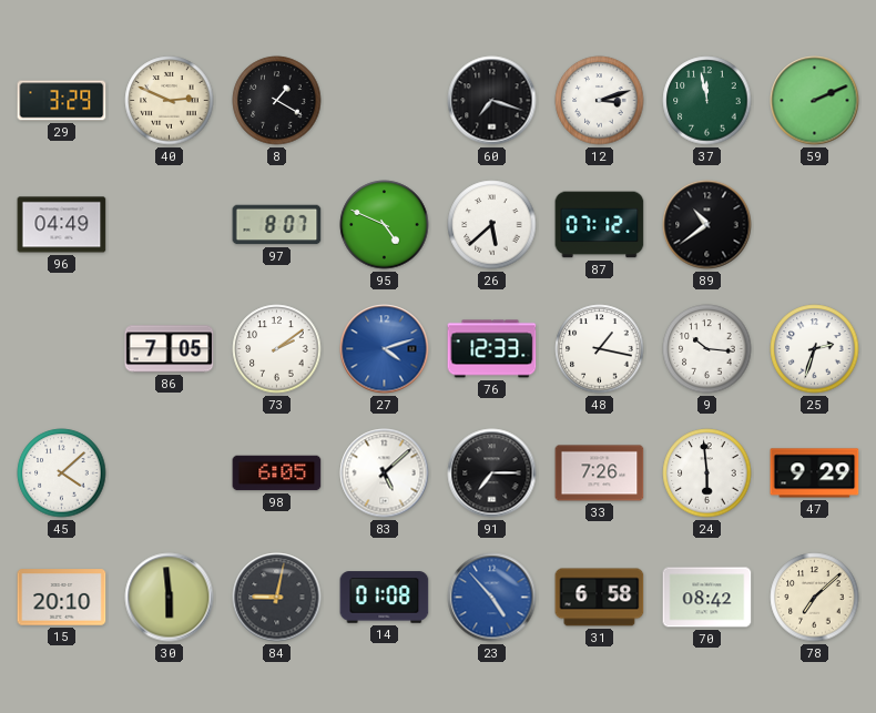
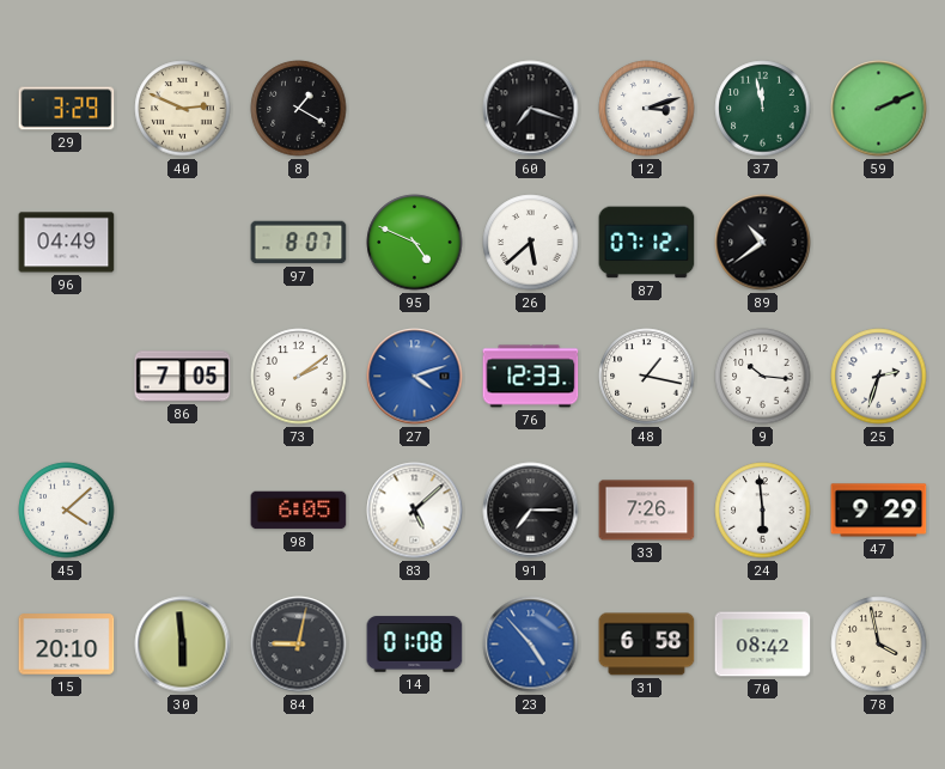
78: 7:08 -> 3:58 (879, 645)
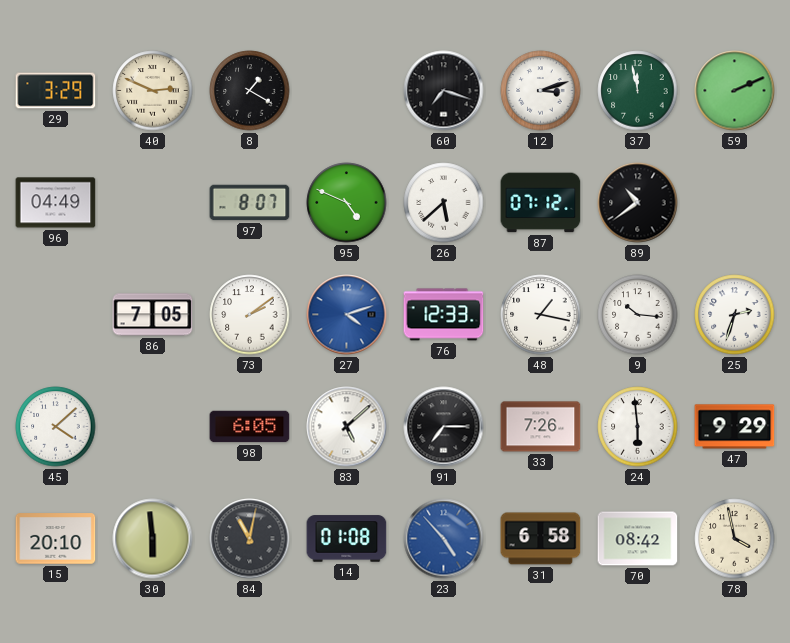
84: 9:02 -> 11:02 (250, 539)
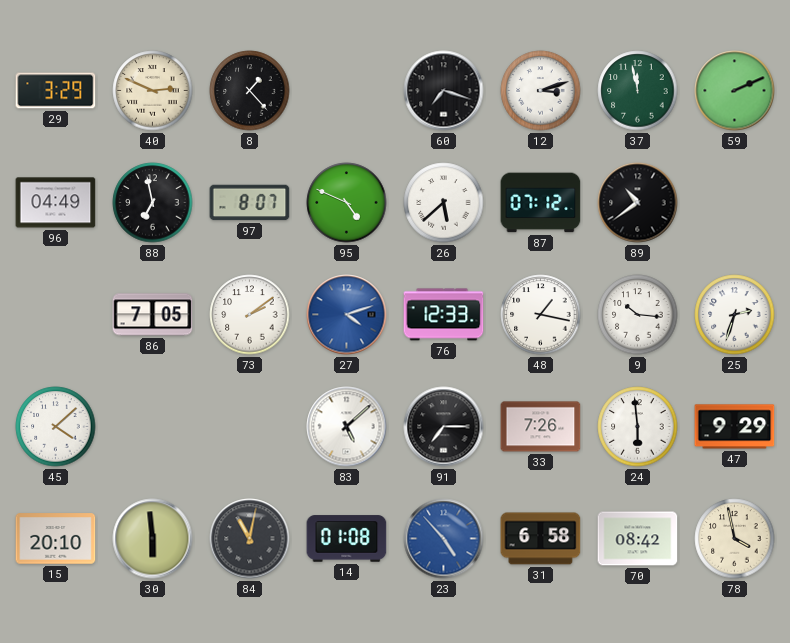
8: 1:20 -> 1:23 (250, 91)
88: none -> 6:58 (153, 203)
98: 6:05 -> none (250, 427)
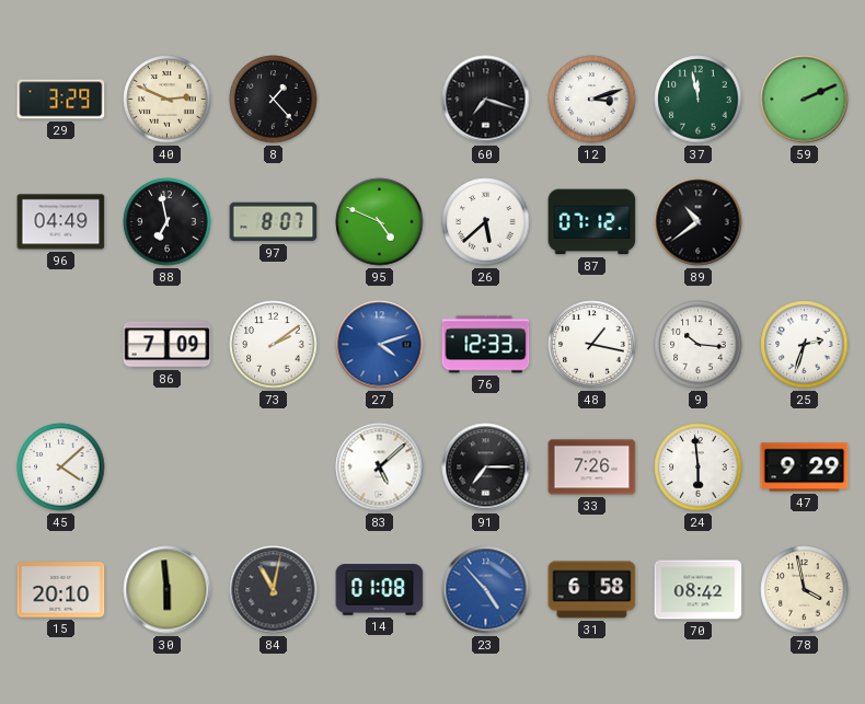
86: 7:05 -> 7:09 (168, 345)
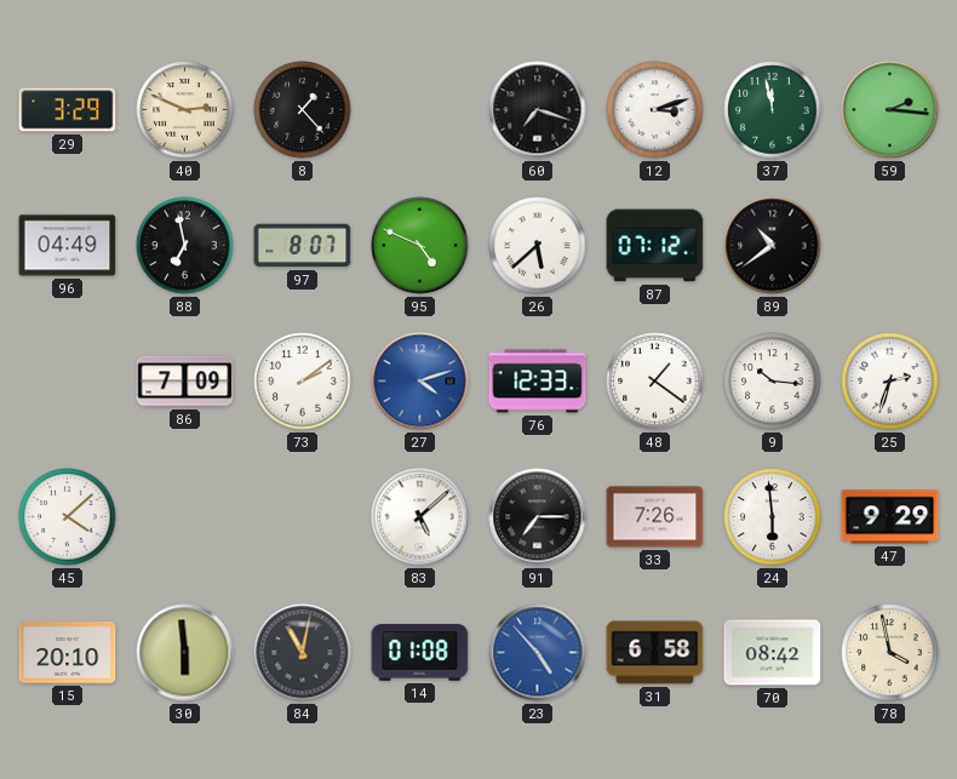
59: 2:11 -> 2:16 (890, 110)
48: 1:17 -> 1:21 (655, 382)
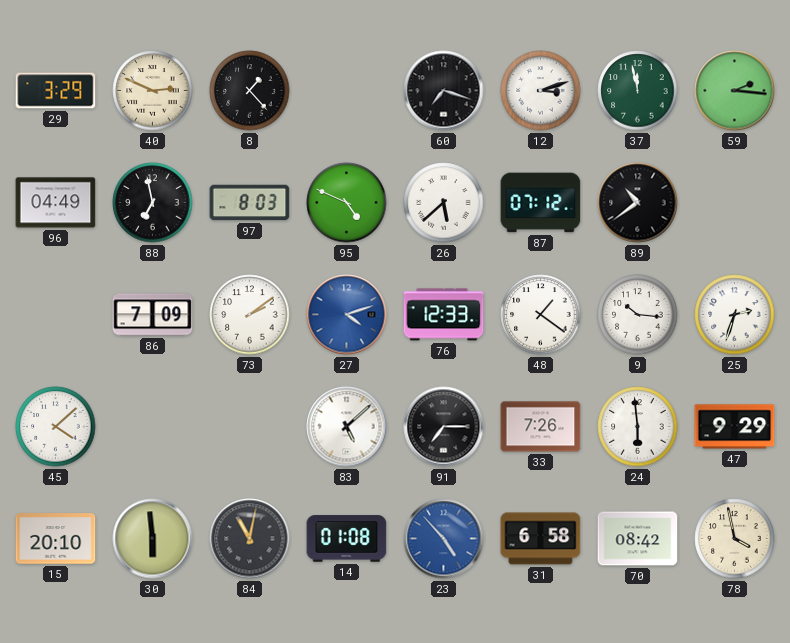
97: 8:07 -> 8:03 (250, 203)
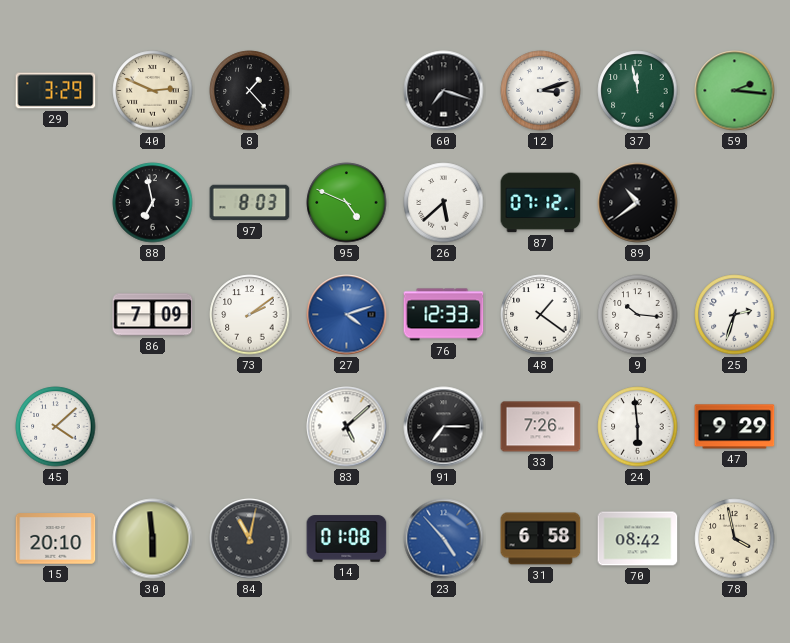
96: 04:49 -> none (56, 203)
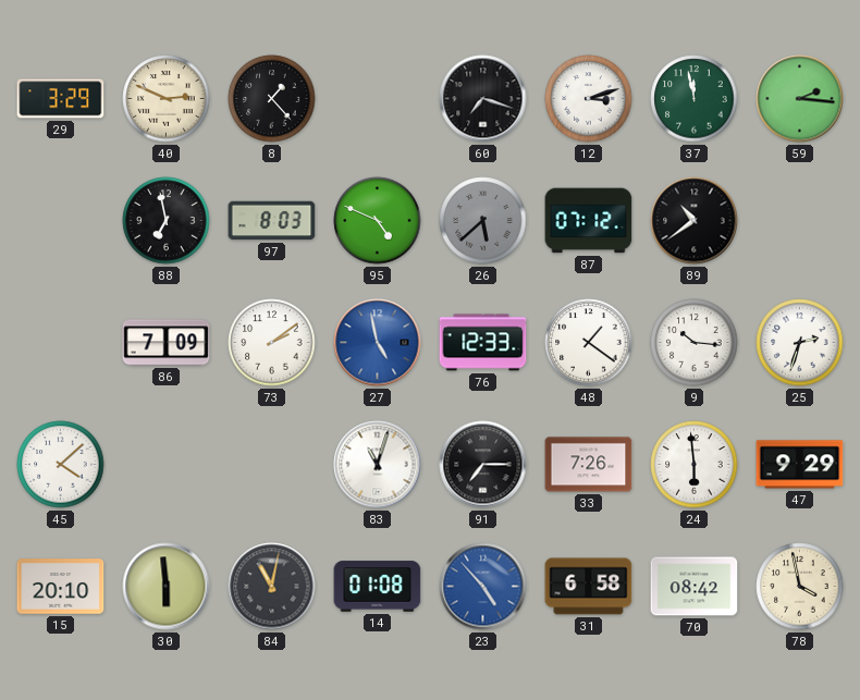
26 dial: white -> grey (483, 221)
27: 4:12 -> 4:58 (378, 343)
83: 5:08 -> 11:03 (378, 465)
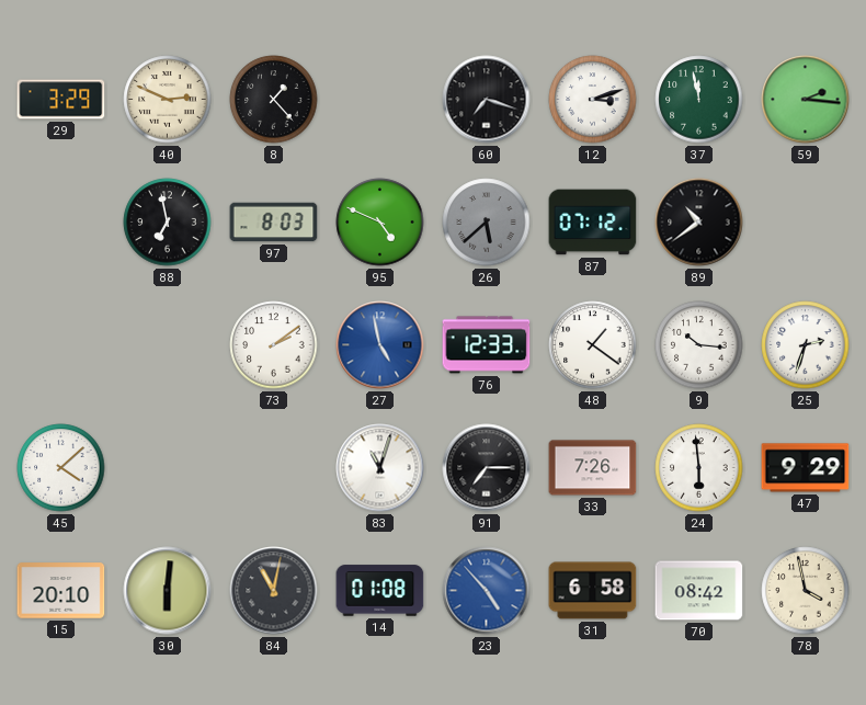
86: 7:09 -> none (167, 343)
30: 5:59 -> 6:01 (168, 591)
